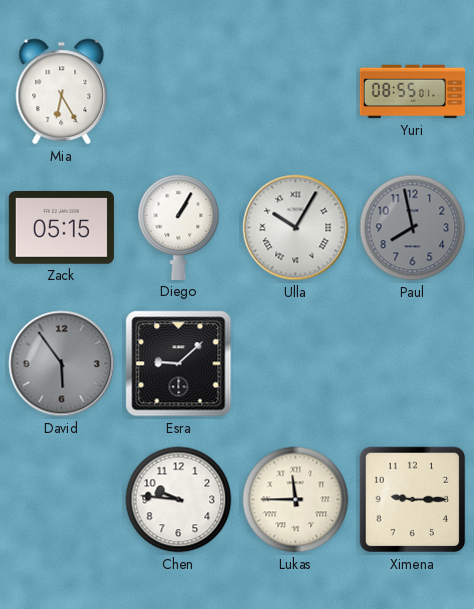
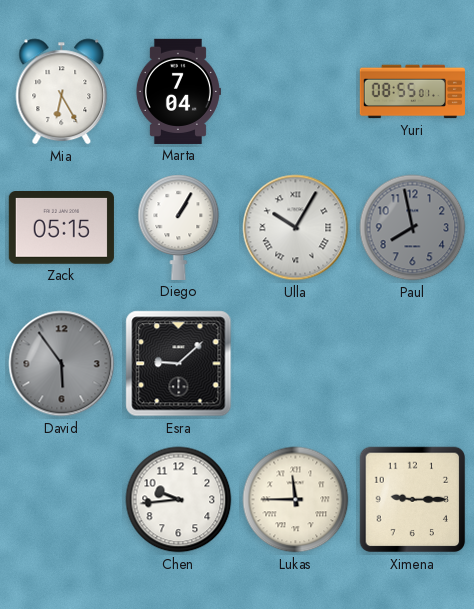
Marta: none -> 7:04 (178, 91)
Chen: 9:46 -> 9:44 (179, 500)
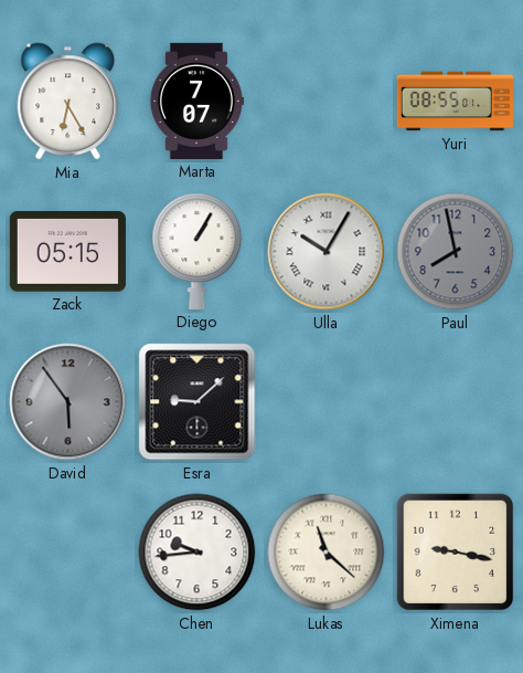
Marta: 7:04 -> 7:07 (196, 101)
Lukas: 11:45 -> 11:22 (327, 553)
Ximena: 9:15 -> 9:17 (456, 553)
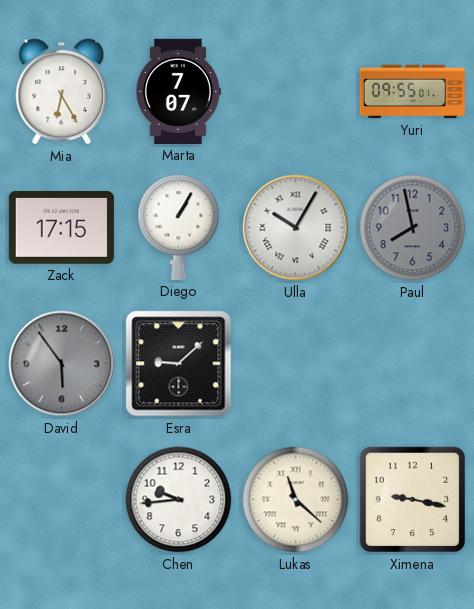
Yuri: 08:55 -> 09:55 (412, 92)
Zack: 05:15 -> 17:15 (61, 228)
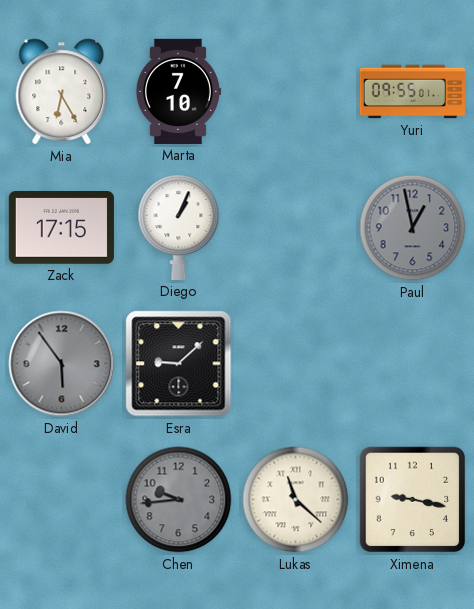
Marta: 7:07 -> 7:10 (178, 91)
Diego: 1:05 -> 1:04 (179, 227)
Ulla: 10:05 -> none (296, 228)
Paul: 7:58 -> 12:58 (413, 228)
Chen dial: white -> grey (179, 500)
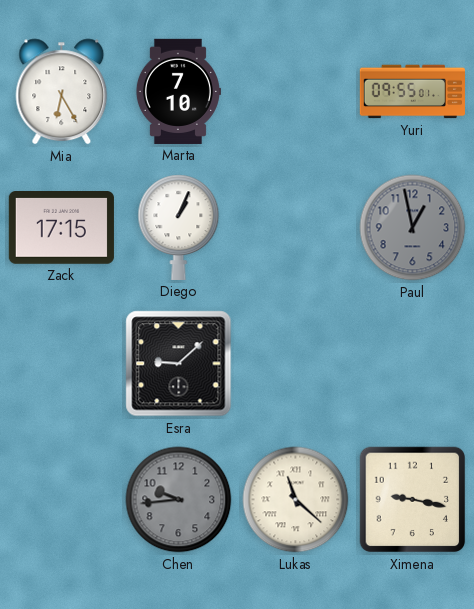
David: 5:54 -> none (62, 364)
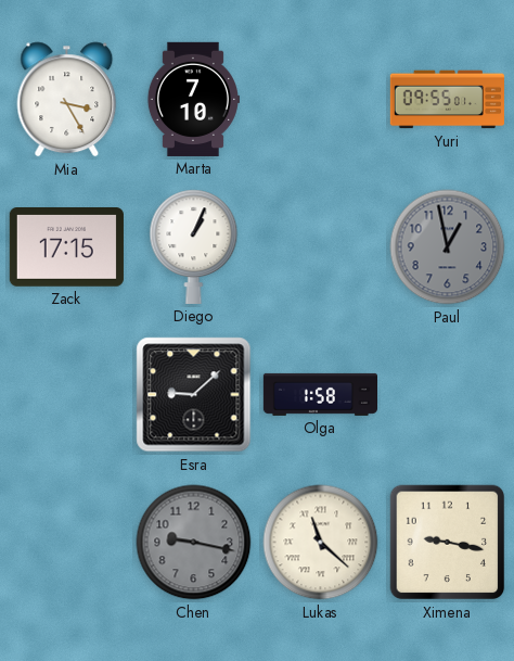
Mia: 6:25 -> 3:25 (67, 100)
Olga: none -> 1:58 (320, 394)
Chen: 9:44 -> 9:17 (194, 543)
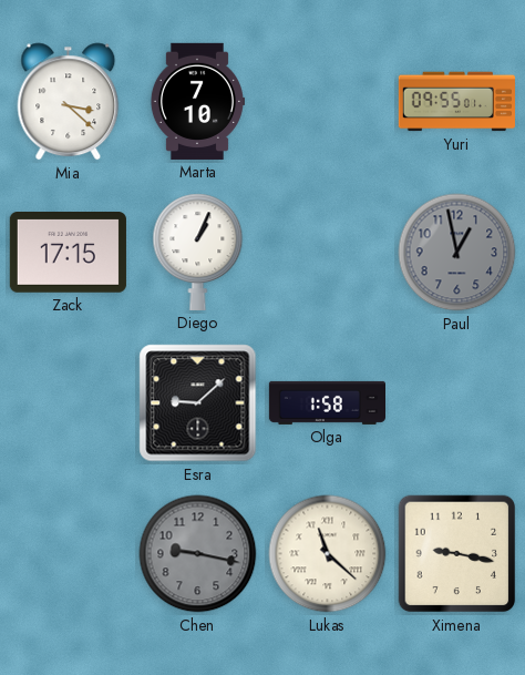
Mia: 3:25 -> 3:22 (69, 102)
